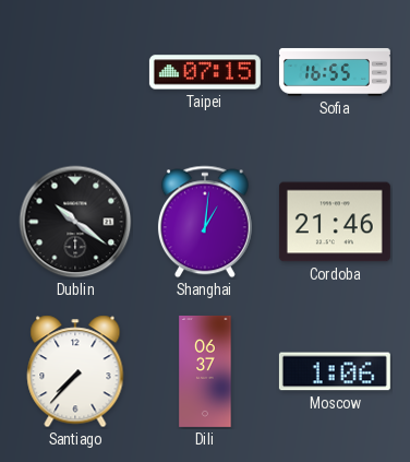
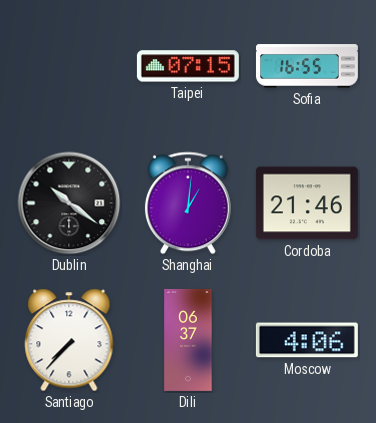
Moscow: 1:06 -> 4:06 (307, 340)
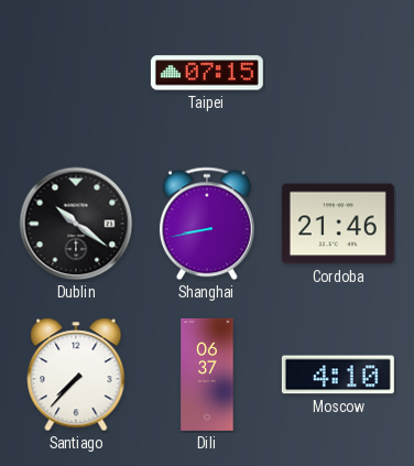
Sofia: 16:55 -> none (307, 66)
Shanghai: 1:01 -> 8:43 (207, 224)
Moscow: 4:06 -> 4:10 (338, 375)
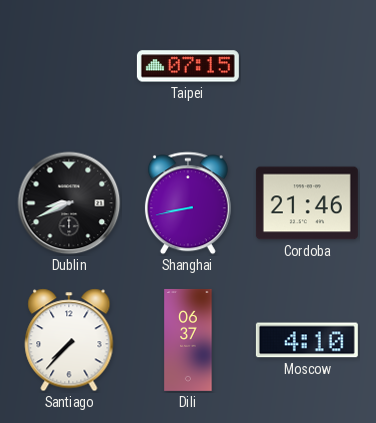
Dublin: 10:21 -> 8:41 (69, 203)
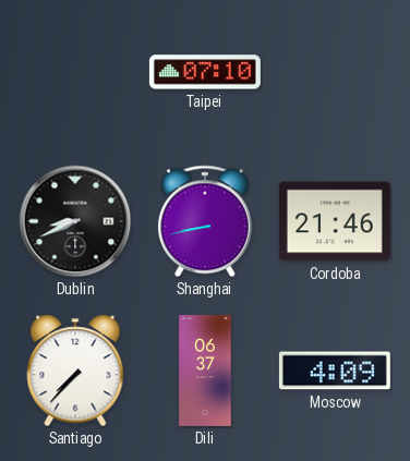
Taipei: 07:15 -> 07:10 (205, 72)
Moscow: 4:10 -> 4:09 (335, 371)
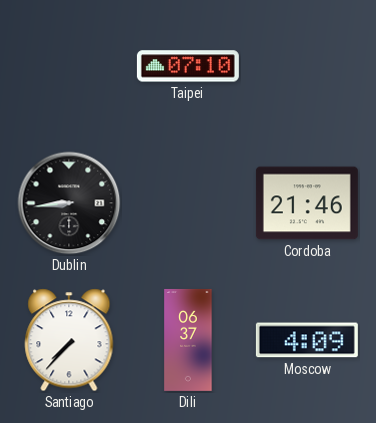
Dublin: 8:41 -> 8:44 (69, 203)
Shanghai: 8:43 -> none (205, 221)
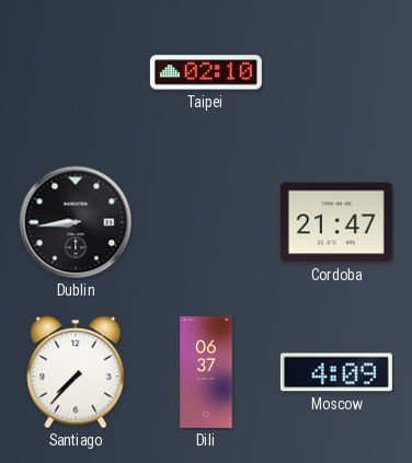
Taipei: 07:10 -> 02:10 (206, 72)
Cordoba: 21:46 -> 21:47 (336, 222)
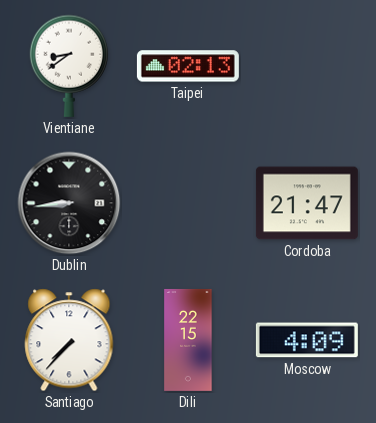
Vientiane: none -> 8:39 (68, 66)
Taipei: 02:10 -> 02:13 (188, 66)
Dili: 06:37 -> 22:15 (188, 340)
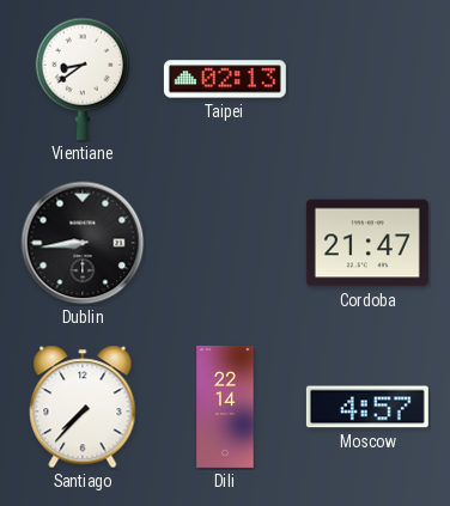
Dili: 22:15 -> 22:14 (225, 407)
Moscow: 4:09 -> 4:57 (367, 407)
